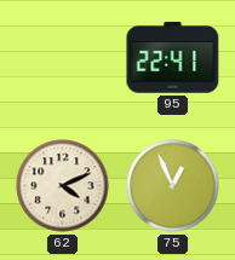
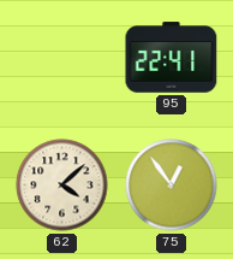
62: 4:11 -> 4:08 (62, 186)
75: 12:56 -> 12:54 (172, 186)
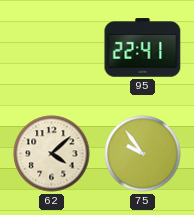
75: 12:54 -> 9:54 (143, 154)
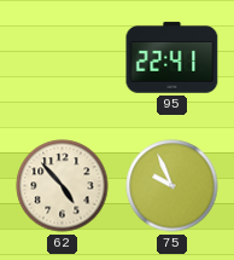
62: 4:08 -> 4:53 (63, 186)
75: 9:54 -> 9:56 (172, 186)
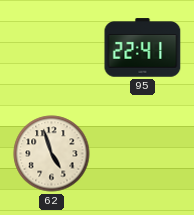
62: 4:53 -> 4:57 (52, 154)
75: 9:56 -> none (172, 186)
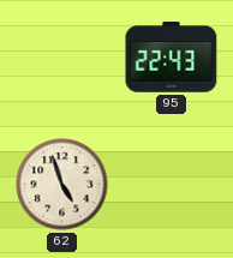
95: 22:41 -> 22:43 (172, 58)
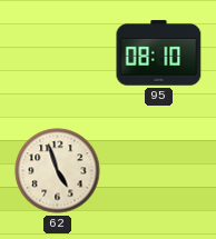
95: 22:43 -> 08:10 (159, 53)
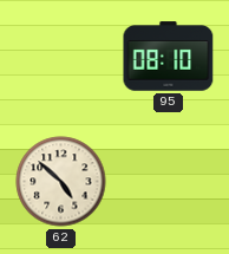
62: 4:57 -> 4:52 (61, 182)
